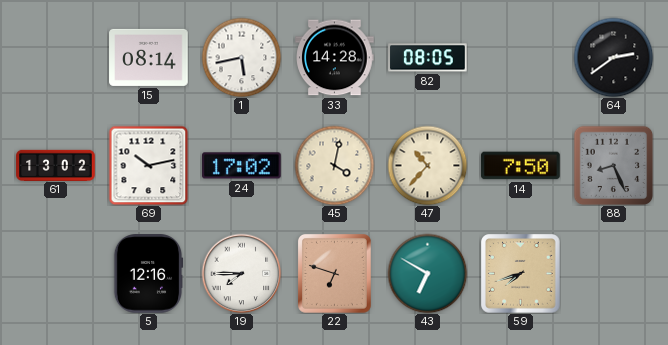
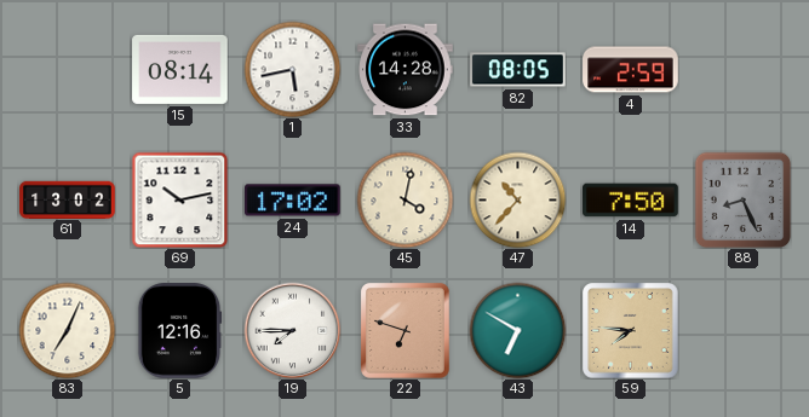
4: none -> 2:59 (631, 70)
64: 2:39 -> none (613, 57)
83: none -> 7:04 (67, 330)
59: 7:42 -> 7:46 (631, 331)
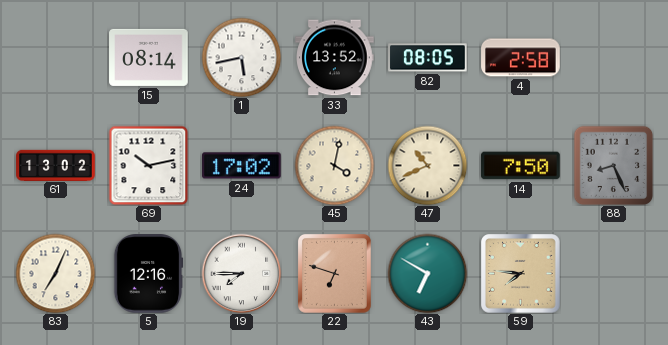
33: 14:28 -> 13:52 (335, 58)
4: 2:59 -> 2:58 (521, 58)
47: 10:37 -> 10:41 (427, 165)
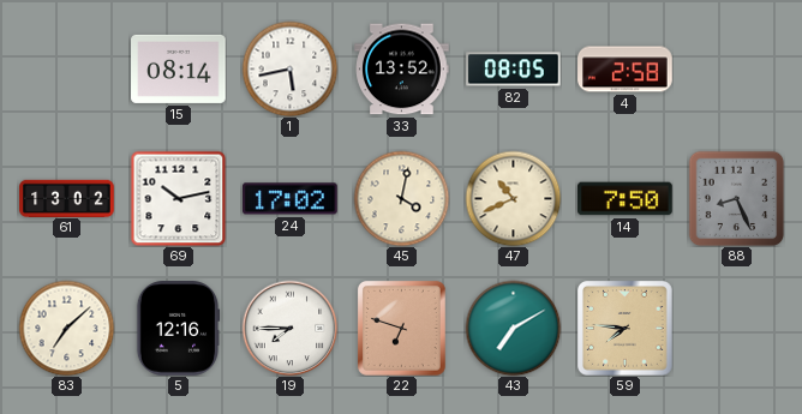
83: 7:04 -> 7:08 (66, 328)
43: 6:50 -> 7:10 (513, 328)
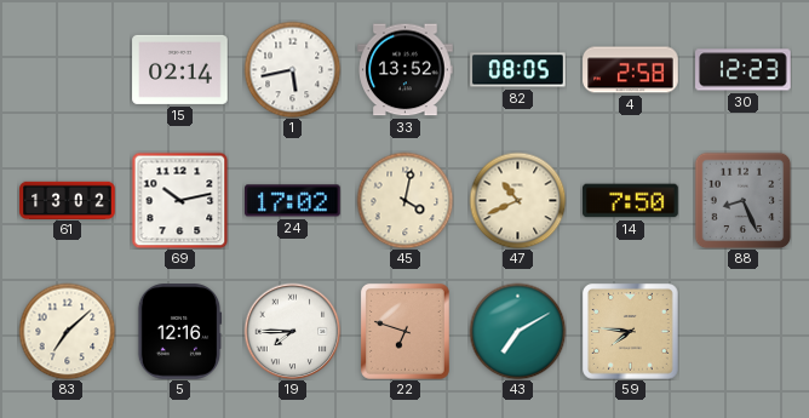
15: 08:14 -> 02:14 (180, 69)
30: none -> 12:23 (744, 70)
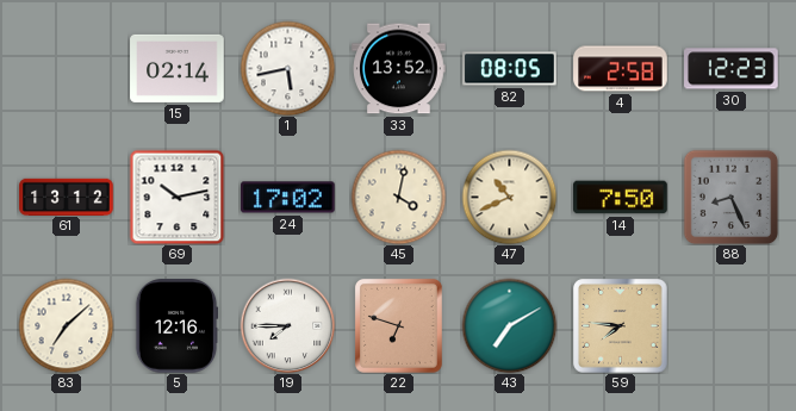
61: 13:02 -> 13:12 (67, 197)
